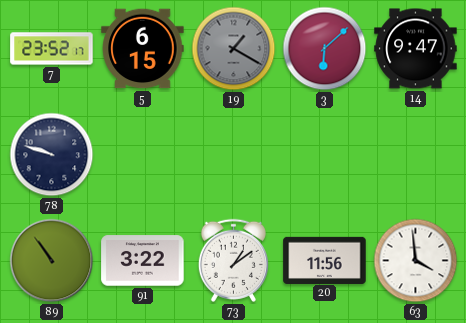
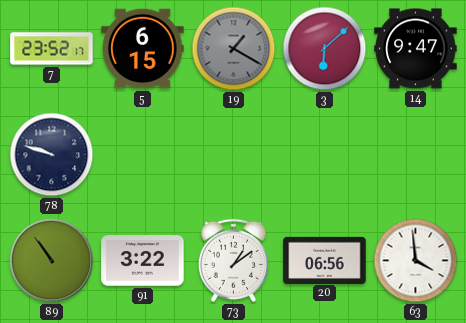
20: 11:56 -> 06:56 (325, 260)
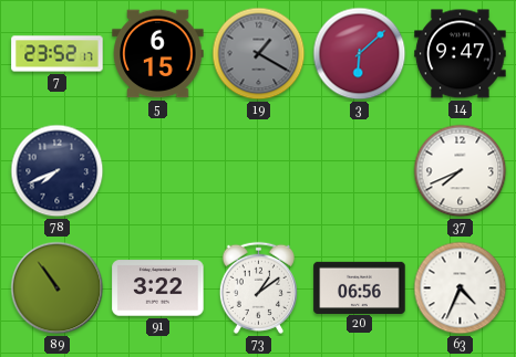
78: 9:48 -> 7:41 (58, 171)
37: none -> 7:41 (461, 171)
63: 3:59 -> 4:34 (461, 288)
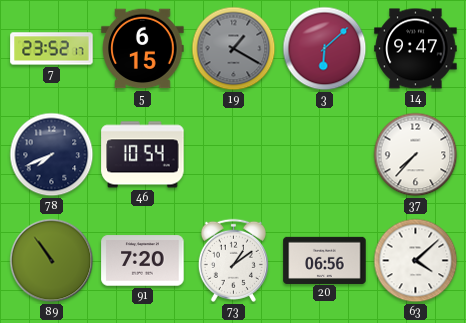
46: none -> 10:54 (143, 155)
37: 7:41 -> 7:37 (416, 155)
91: 3:22 -> 7:20 (143, 261)
63: 4:34 -> 4:08 (416, 261)
